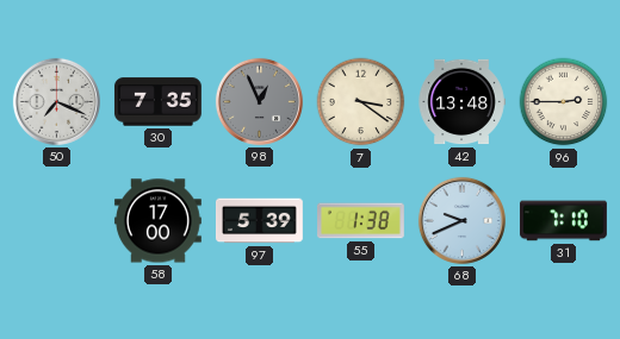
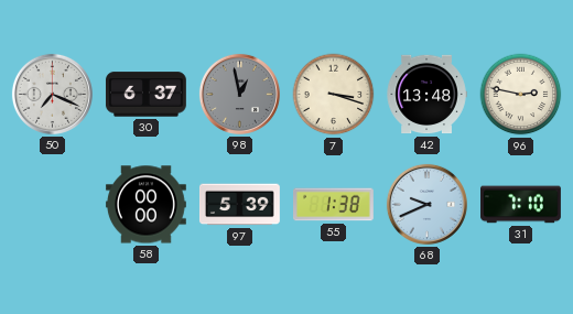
30: 7:35 -> 6:37 (145, 95)
98: 12:56 -> 12:58 (239, 94)
7: 3:21 -> 3:18 (334, 95)
96: 2:45 -> 2:47 (521, 95)
58: 17:00 -> 00:00 (147, 205)
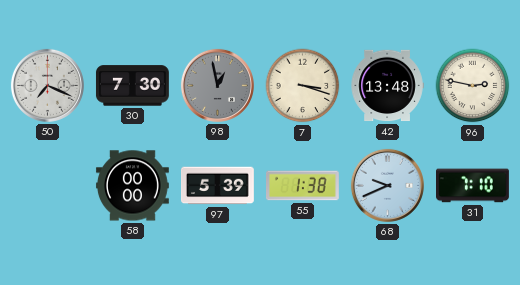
30: 6:37 -> 7:30 (132, 86)
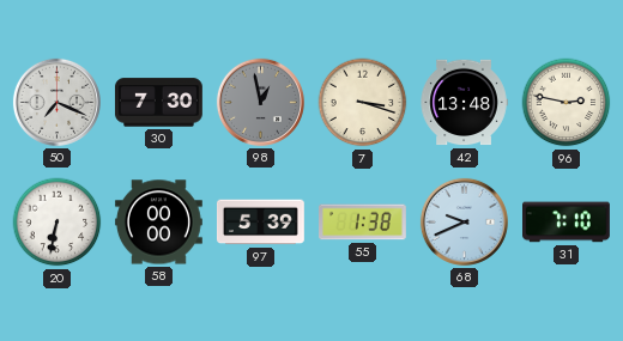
20: none -> 6:32 (58, 223)
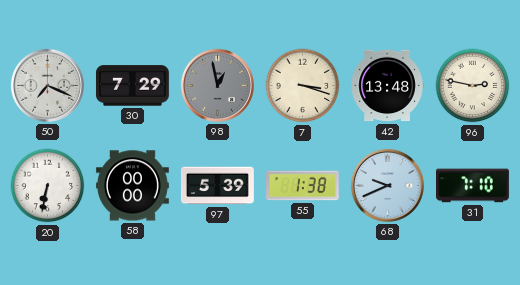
30: 7:30 -> 7:29 (132, 86)
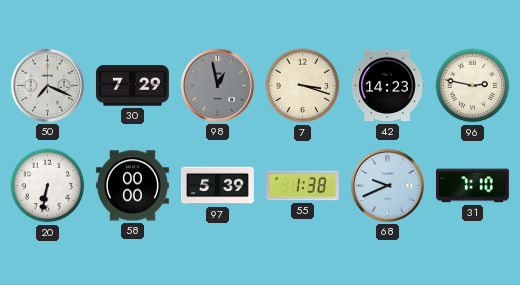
42: 13:48 -> 14:23 (387, 86)
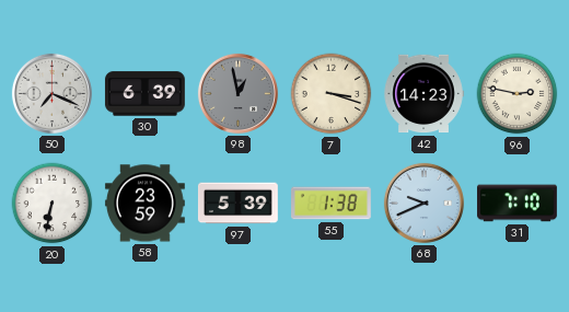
30: 7:29 -> 6:39 (144, 94)
58: 00:00 -> 23:59 (146, 204)
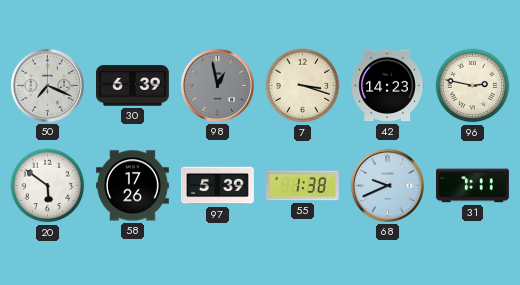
20: 6:32 -> 5:51 (48, 186)
58: 23:59 -> 17:26 (133, 186)
31: 7:10 -> 7:11 (473, 186)
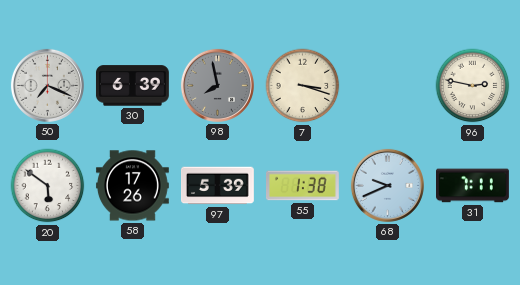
98: 12:58 -> 7:58 (217, 85)
42: 14:23 -> none (387, 86)
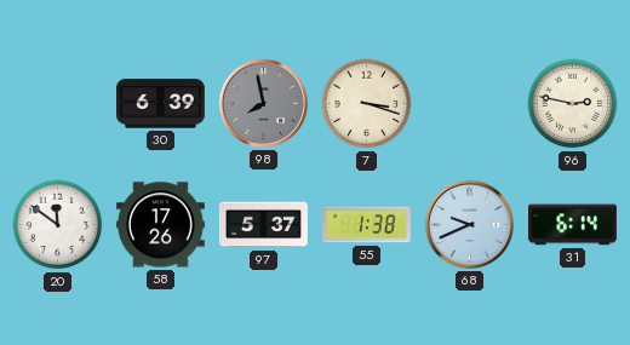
50: 7:19 -> none (47, 85)
20: 5:51 -> 11:51 (58, 225)
97: 5:39 -> 5:37 (263, 225)
31: 7:11 -> 6:14 (573, 225)
